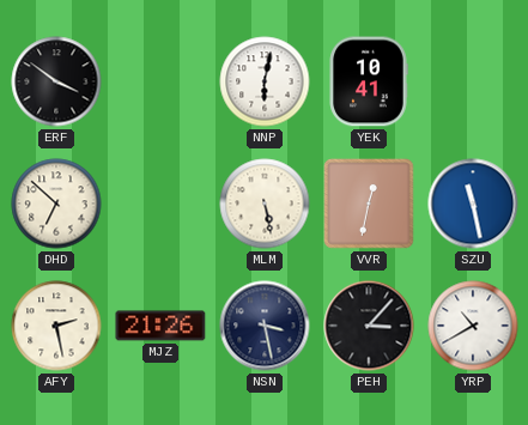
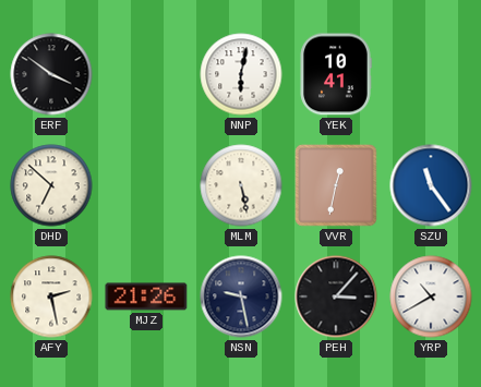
SZU: 11:28 -> 11:24 (431, 185)
NSN: 3:28 -> 9:28 (241, 297)
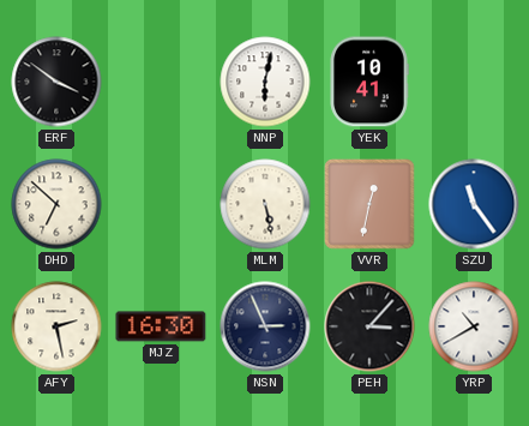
MJZ: 21:26 -> 16:30 (161, 326)
NSN: 9:28 -> 2:56 (265, 326)
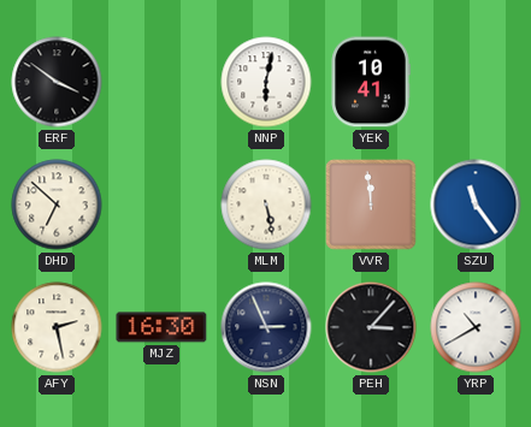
VVR: 12:32 -> 11:59 (371, 204)
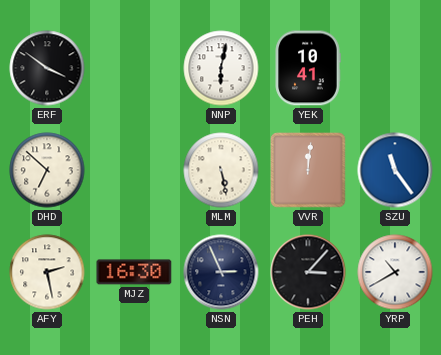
VVR: 11:59 -> 12:01 (308, 170)
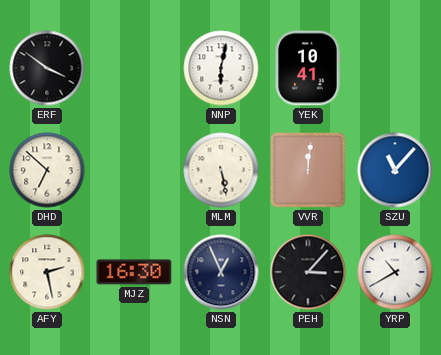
SZU: 11:24 -> 11:07 (395, 170)
NSN: 2:56 -> 12:56 (221, 272)
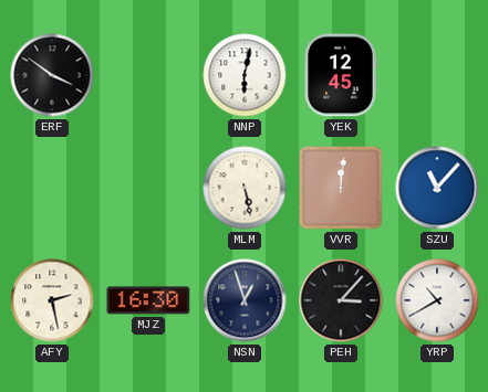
YEK: 10:41 -> 12:45 (341, 75)
DHD: 6:52 -> none (47, 170)
NSN: 12:56 -> 12:57 (245, 300)
